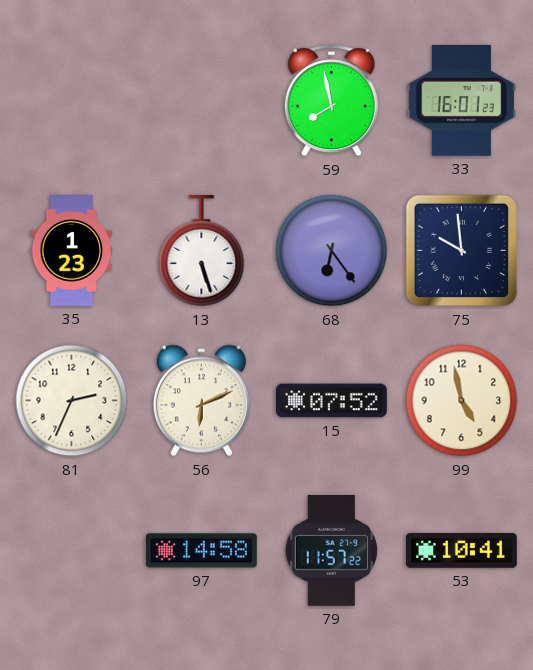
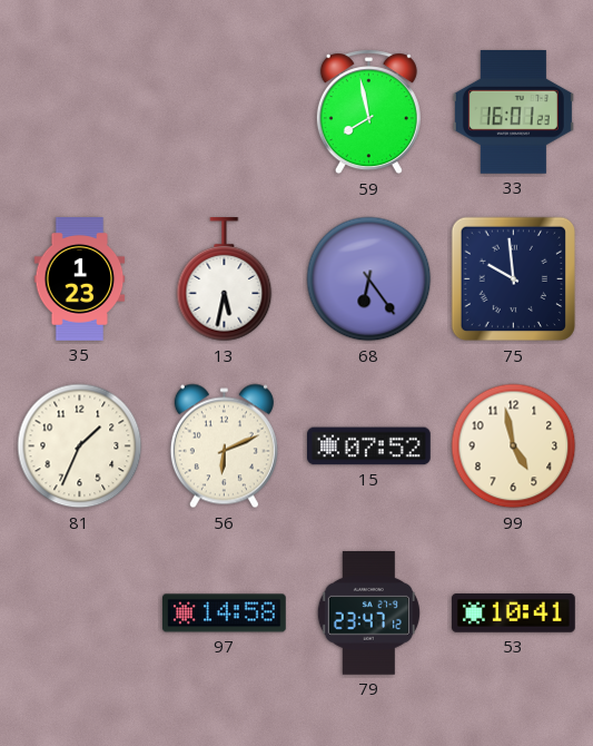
13: 5:27 -> 5:32 (225, 281)
81: 2:34 -> 1:34 (80, 446)
79: 11:57 -> 23:47 (368, 614)
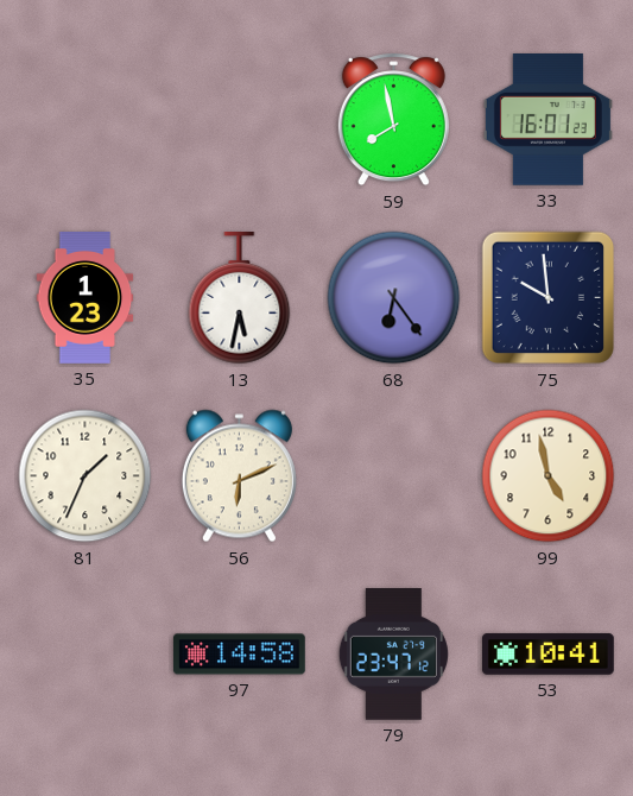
15: 07:52 -> none (369, 446)
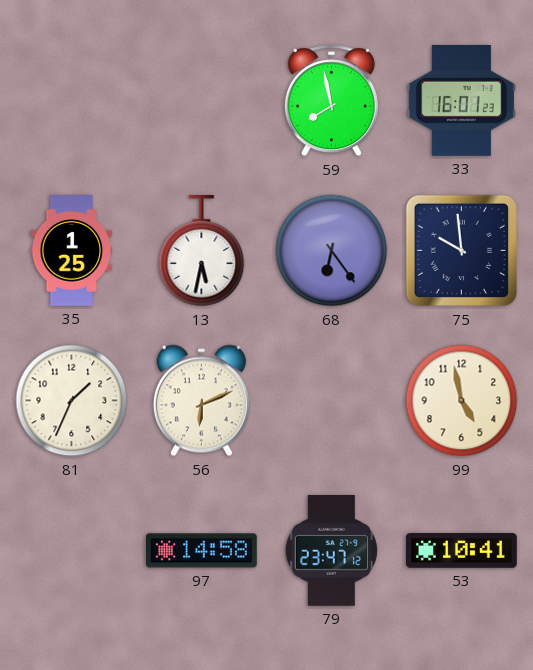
35: 1:23 -> 1:25 (72, 251)
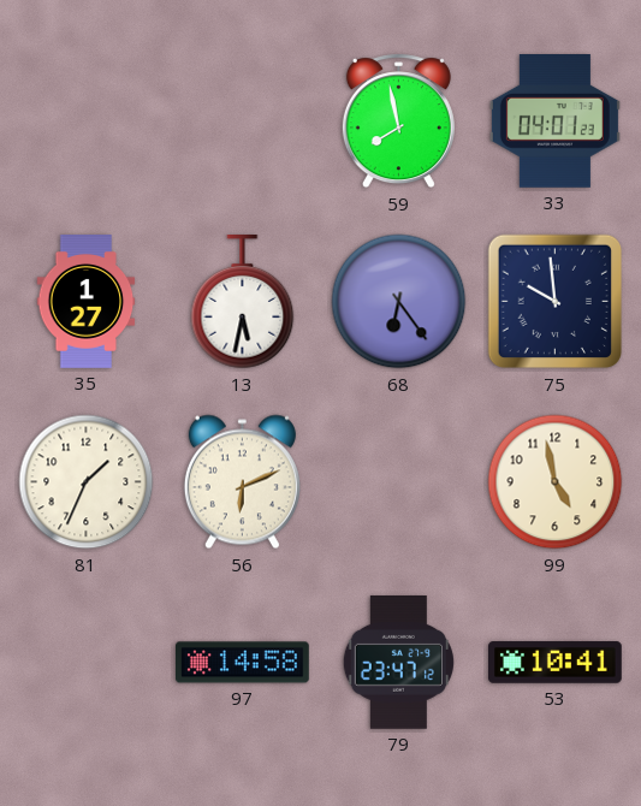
33: 16:01 -> 04:01 (554, 122)
35: 1:25 -> 1:27 (87, 302)
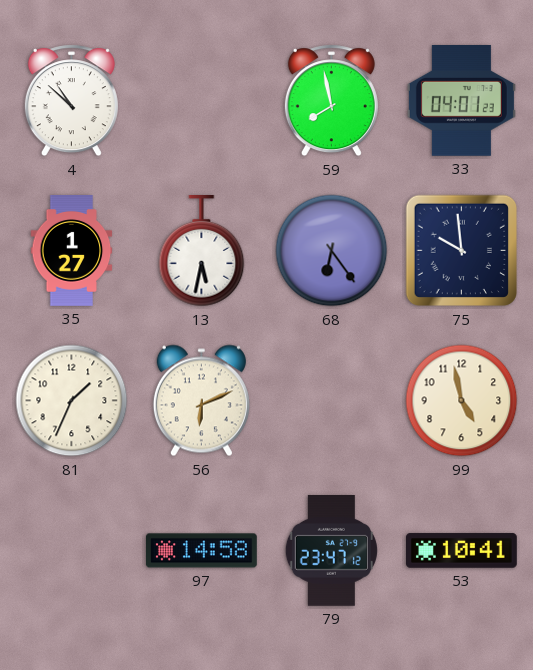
4: none -> 10:52 (71, 101)
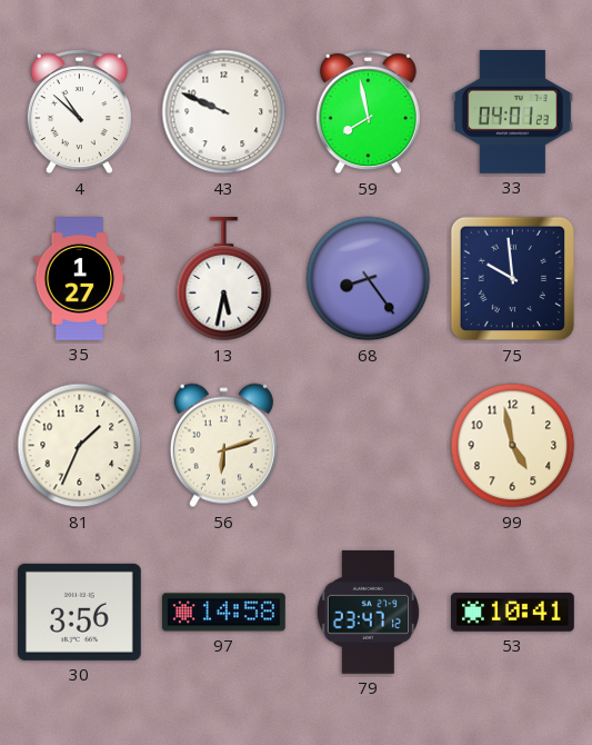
43: none -> 9:49 (224, 112)
68: 6:24 -> 8:24 (369, 279)
56: 6:11 -> 6:12 (223, 446)
30: none -> 3:56 (79, 612)
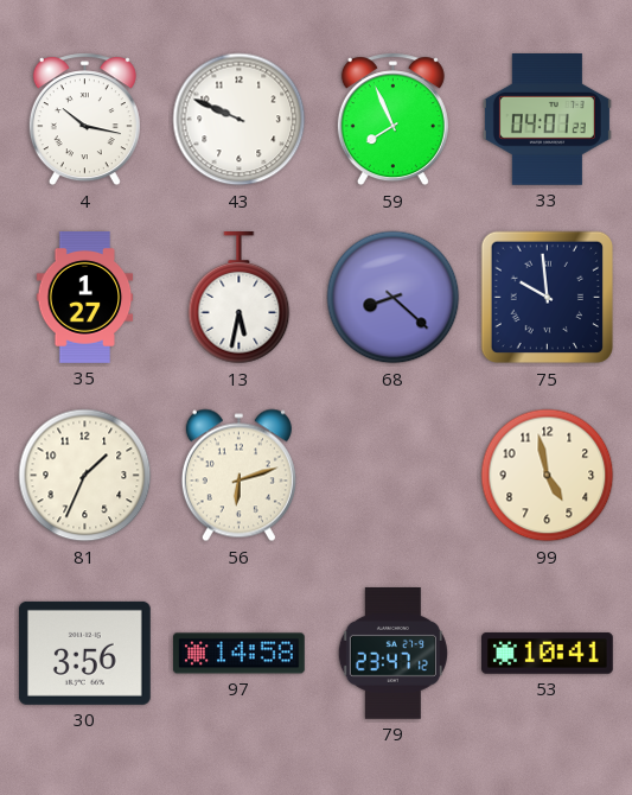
4: 10:52 -> 10:17 (84, 120)
59: 7:58 -> 7:56 (392, 120)
68: 8:24 -> 8:22 (394, 298)
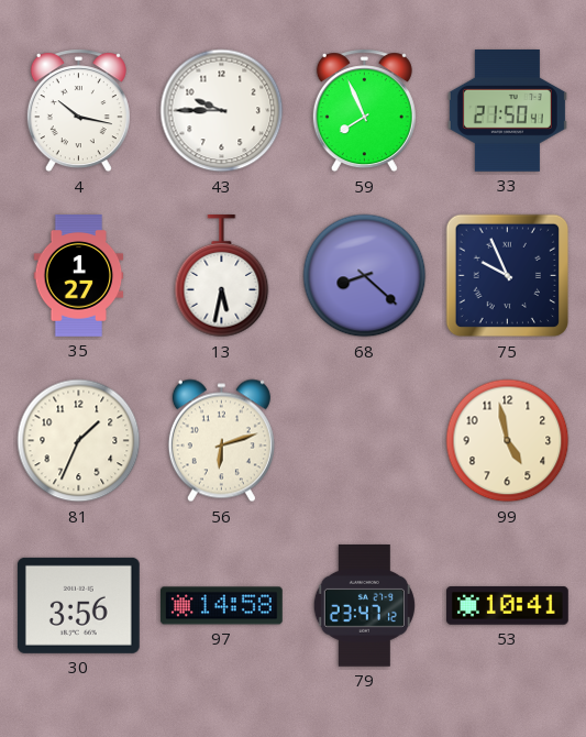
43: 9:49 -> 9:45 (222, 111)
33: 04:01 -> 21:50 (507, 111)
75: 9:59 -> 9:56 (508, 276)
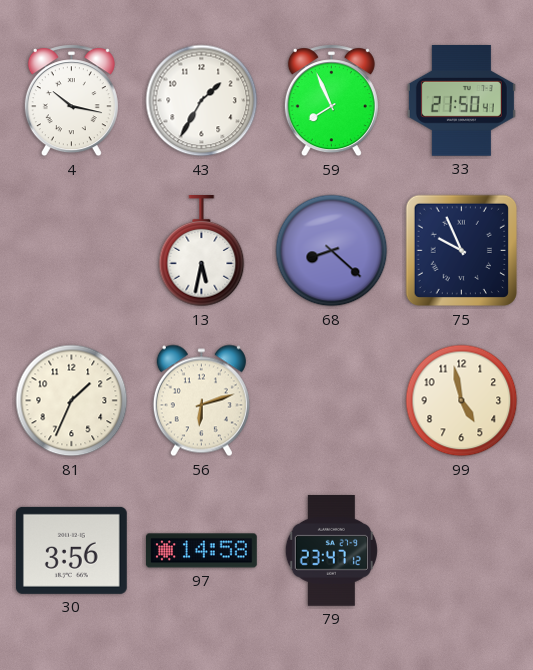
43: 9:45 -> 1:35 (202, 101)
35: 1:27 -> none (79, 276)
53: 10:41 -> none (508, 606)
